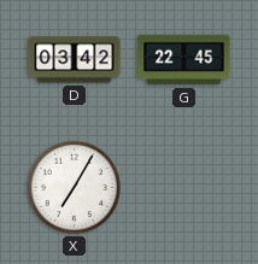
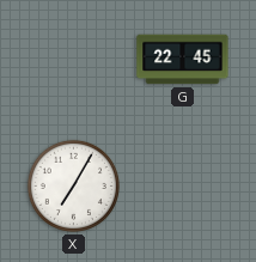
D: 03:42 -> none (75, 60)
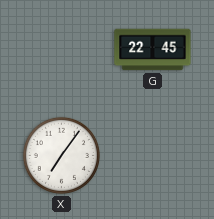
X: 7:05 -> 7:06 (61, 155)
